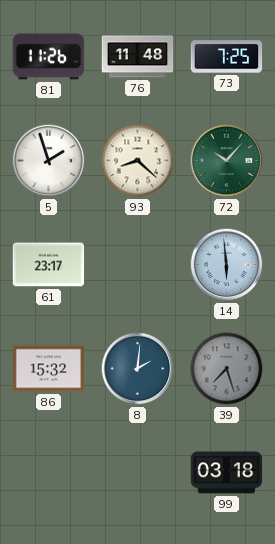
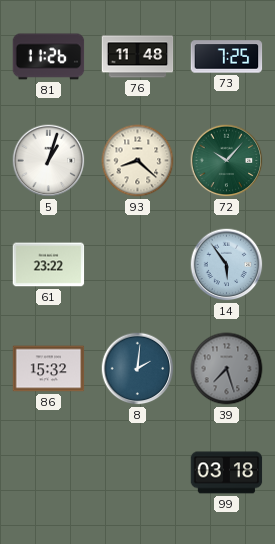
5: 1:57 -> 1:03 (49, 161)
61: 23:17 -> 23:22 (49, 265)
14: 5:59 -> 5:54 (227, 265)
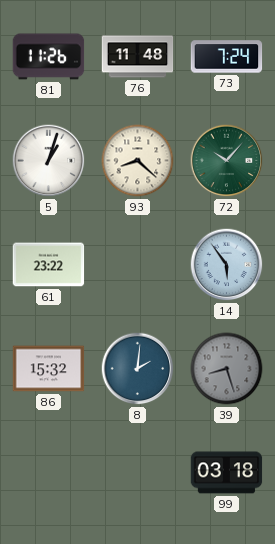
73: 7:25 -> 7:24 (227, 57)
39: 7:27 -> 8:27 (227, 369)
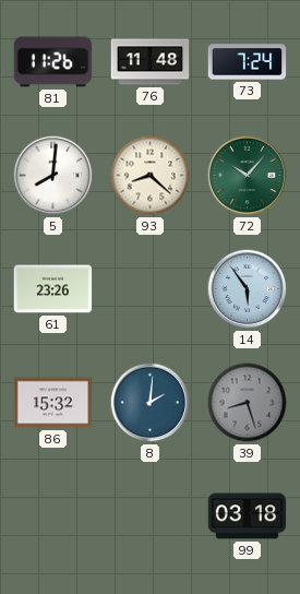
5: 1:03 -> 8:01 (53, 176)
61: 23:22 -> 23:26 (53, 289)
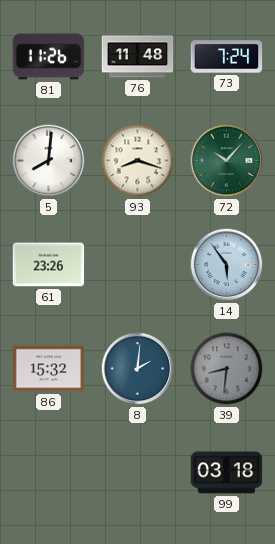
93: 8:22 -> 8:18 (138, 161)
39: 8:27 -> 8:31 (227, 369)
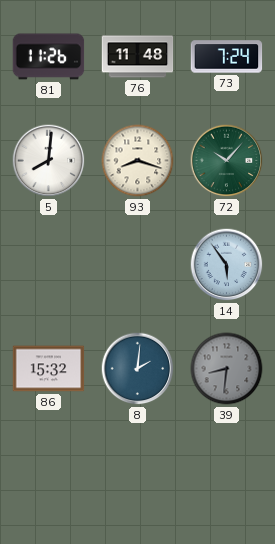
61: 23:26 -> none (49, 265)
99: 03:18 -> none (227, 473)
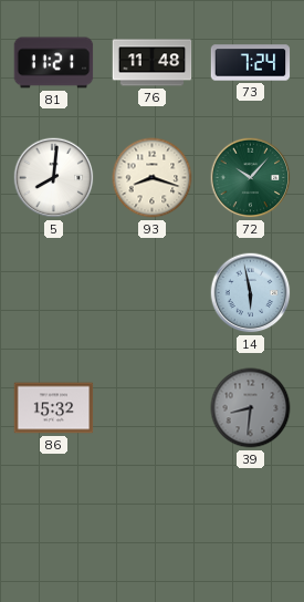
81: 11:26 -> 11:21 (54, 63)
14: 5:54 -> 5:58 (251, 293)
8: 2:01 -> none (138, 369)
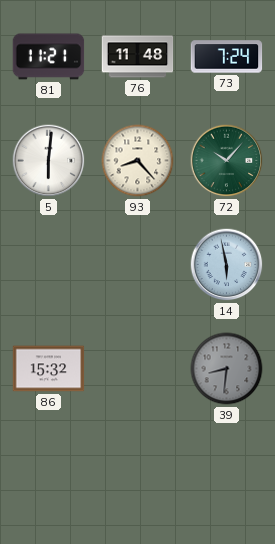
5: 8:01 -> 6:01 (49, 161)
93: 8:18 -> 8:23 (138, 161)
